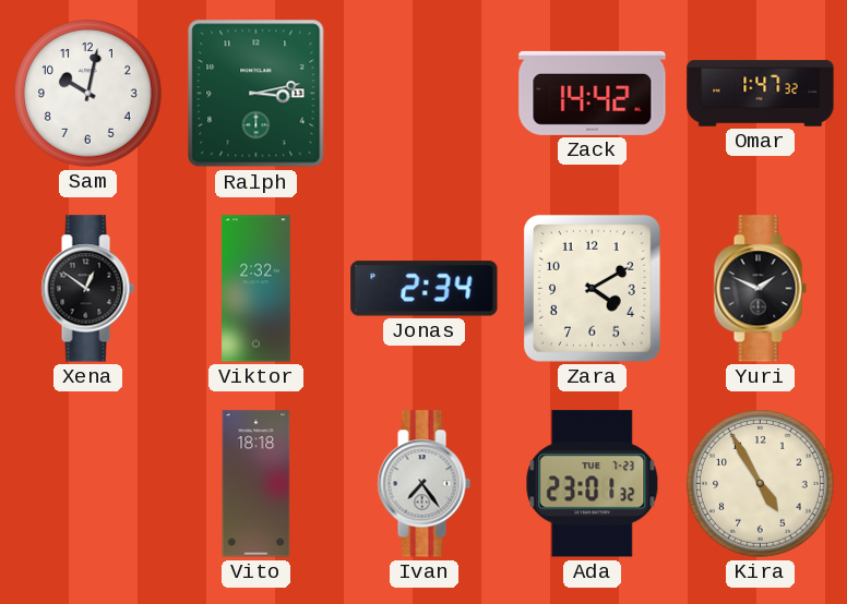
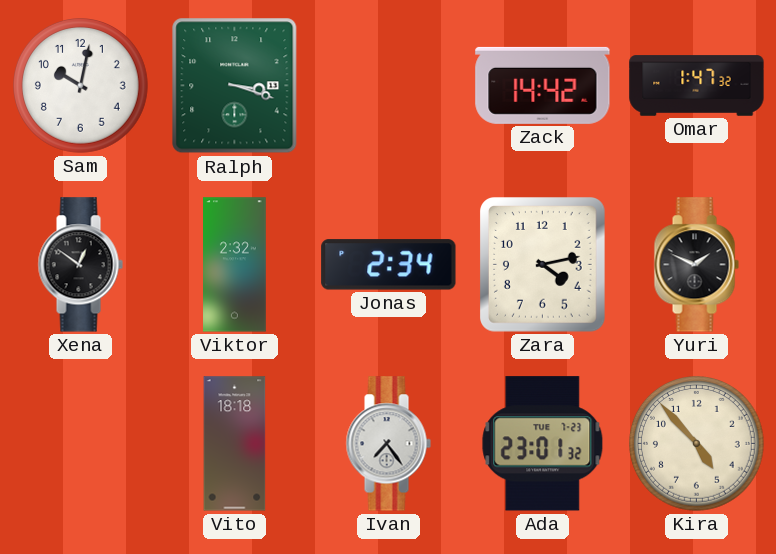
Ralph: 3:13 -> 3:18 (235, 86)
Zara: 4:10 -> 4:13 (543, 265)
Kira: 4:55 -> 4:53 (697, 444)
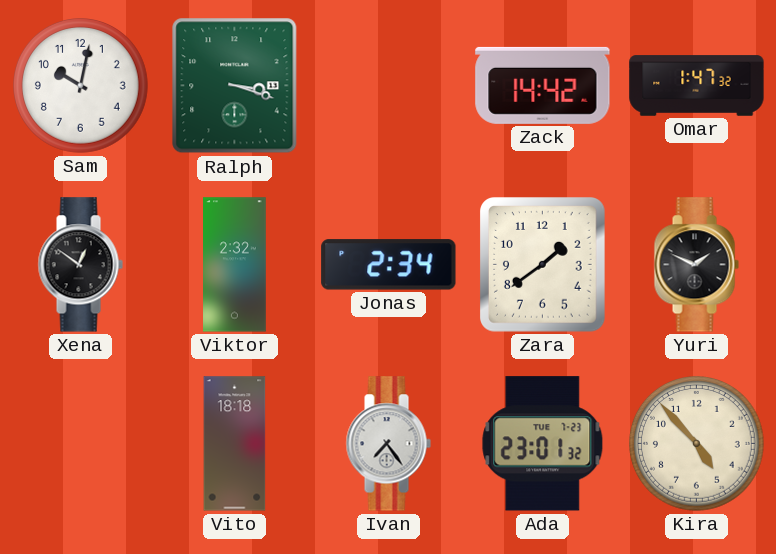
Zara: 4:13 -> 1:39 (543, 265)
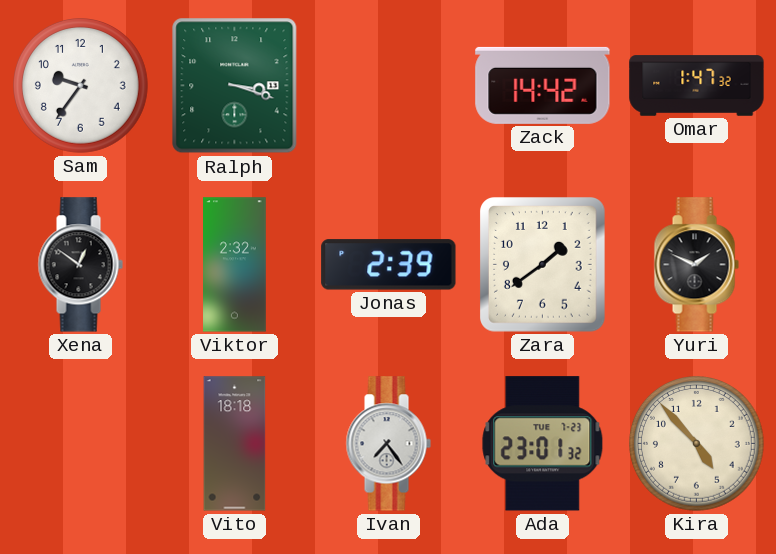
Sam: 10:02 -> 9:36 (81, 86)
Jonas: 2:34 -> 2:39 (389, 265)
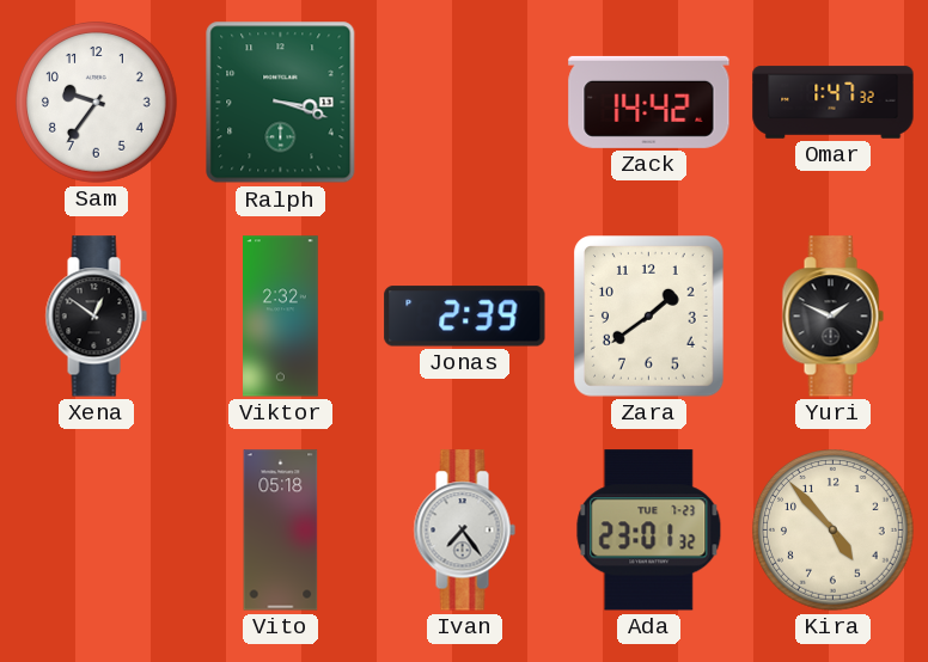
Vito: 18:18 -> 05:18 (281, 531)
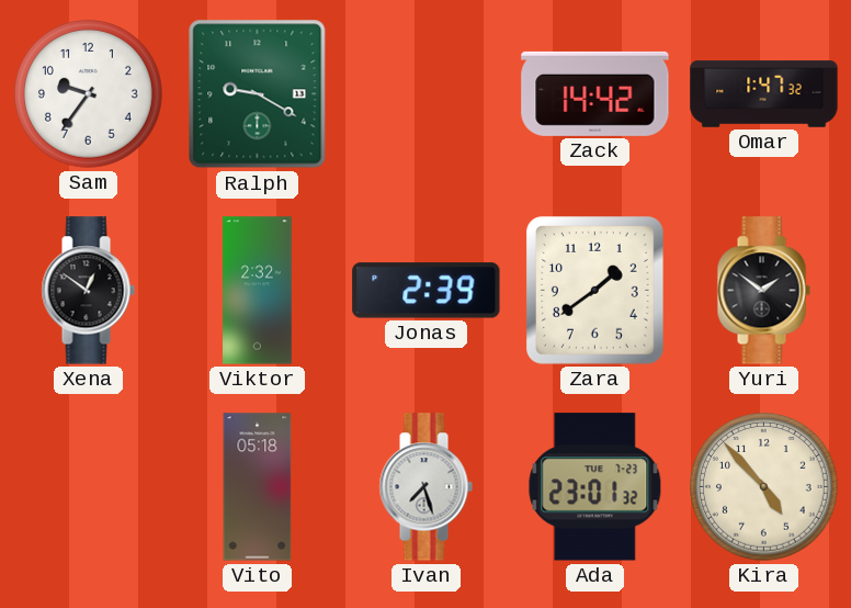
Ralph: 3:18 -> 9:20 (258, 94)
Yuri: 1:49 -> 1:51 (763, 291)
Ivan: 7:24 -> 7:27 (426, 487)
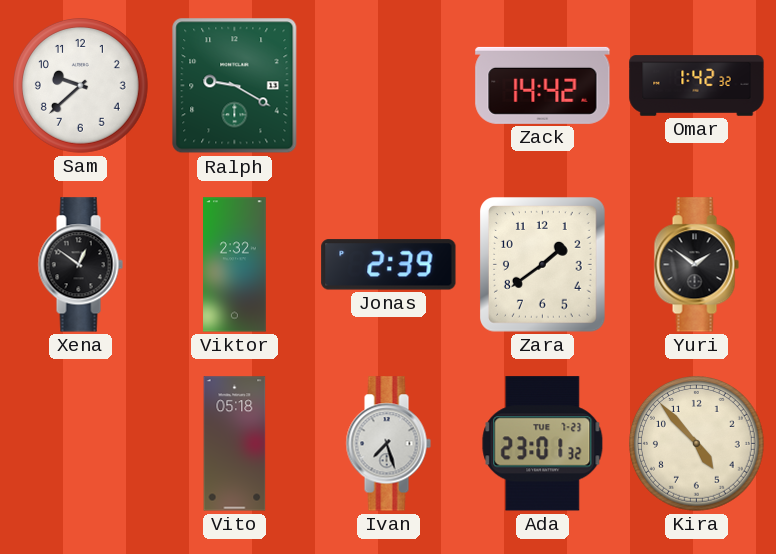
Sam: 9:36 -> 9:38 (81, 86)
Omar: 1:47 -> 1:42 (697, 86)
